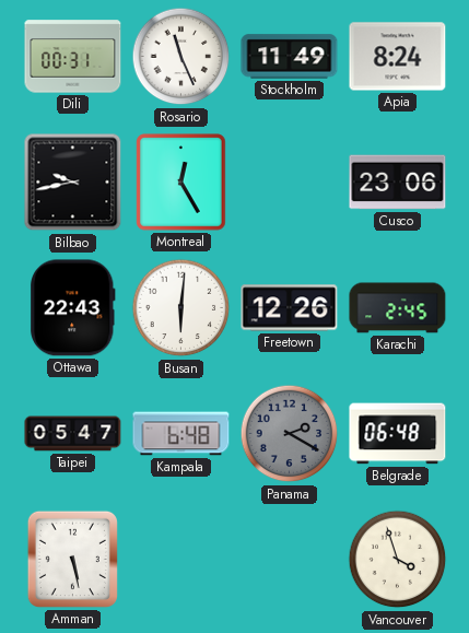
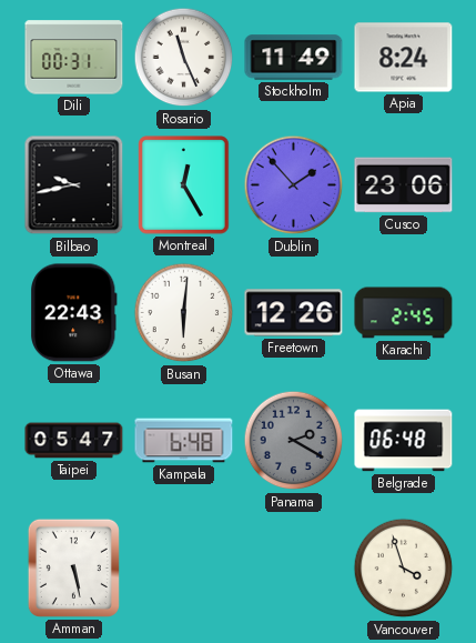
Dublin: none -> 1:53 (294, 185)
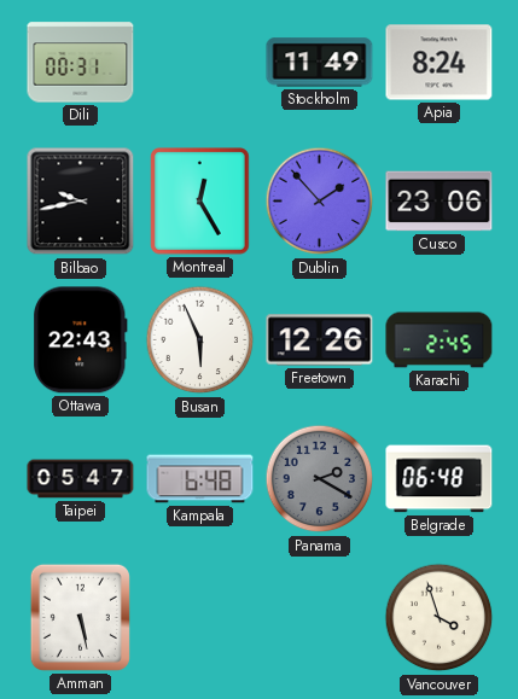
Rosario: 11:26 -> none (184, 58)
Busan: 6:01 -> 5:56 (200, 340)
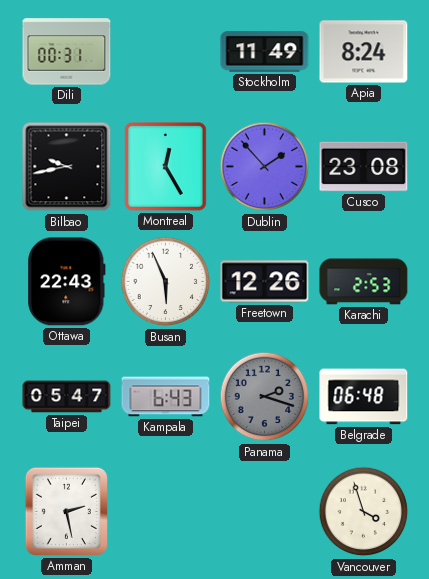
Cusco: 23:06 -> 23:08 (364, 167)
Karachi: 2:45 -> 2:53 (364, 282)
Kampala: 6:48 -> 6:43 (166, 397)
Panama: 2:20 -> 2:18 (265, 397)
Amman: 5:28 -> 2:28 (66, 511)
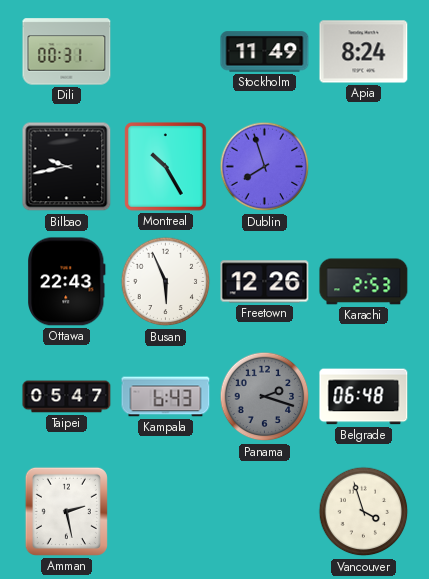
Montreal: 12:25 -> 10:25 (166, 167)
Dublin: 1:53 -> 7:57 (265, 167)
Cusco: 23:08 -> none (364, 167)
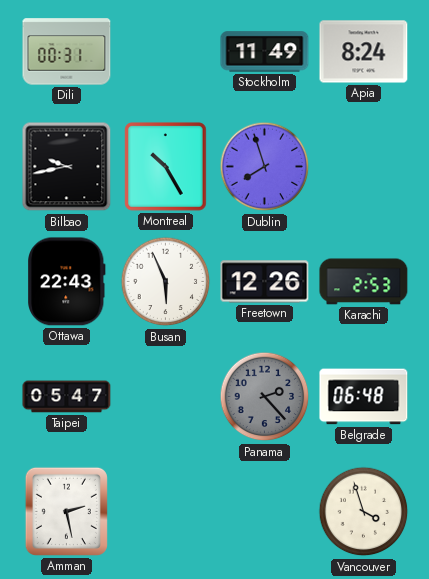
Kampala: 6:43 -> none (166, 397)
Panama: 2:18 -> 2:23 (265, 397)
